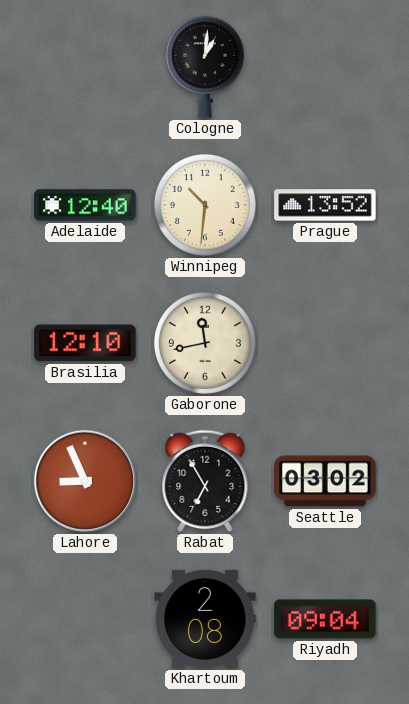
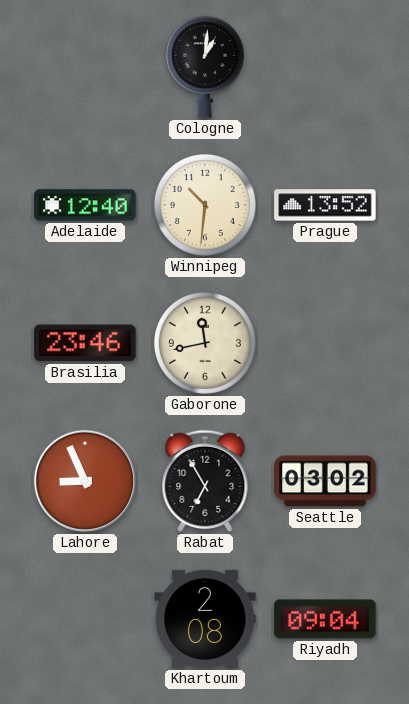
Brasilia: 12:10 -> 23:46 (85, 343)
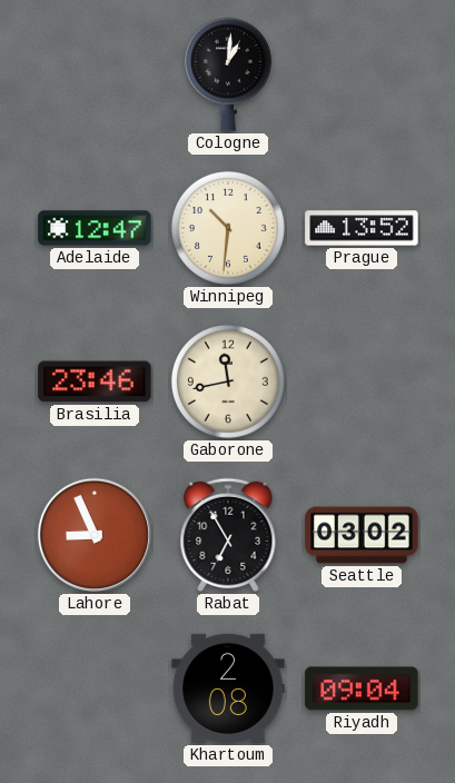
Adelaide: 12:40 -> 12:47 (95, 228)
